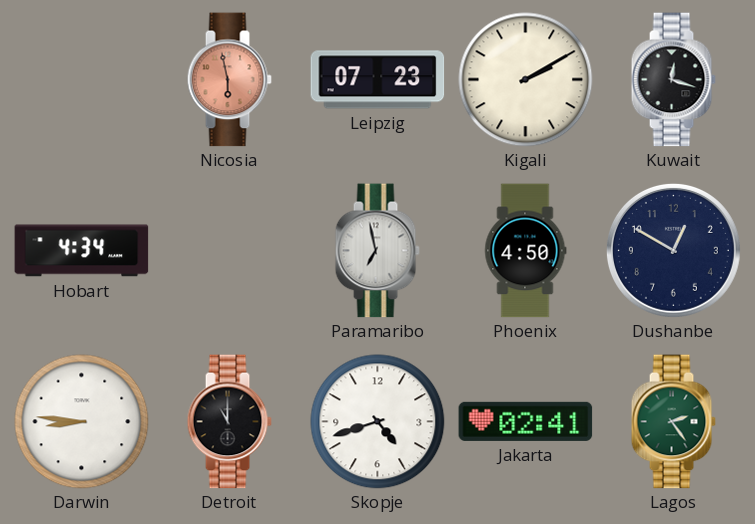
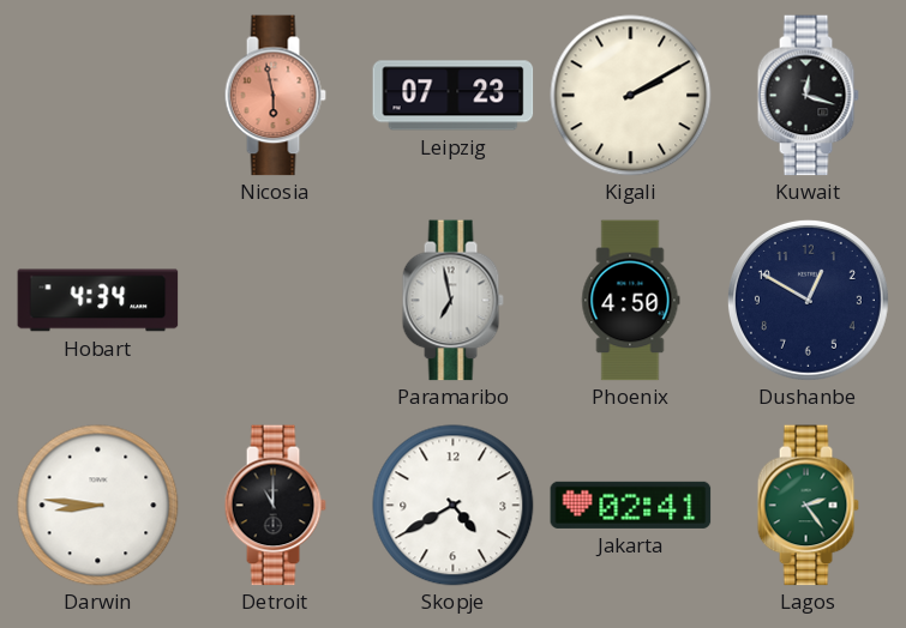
Skopje: 4:42 -> 4:40 (454, 506)
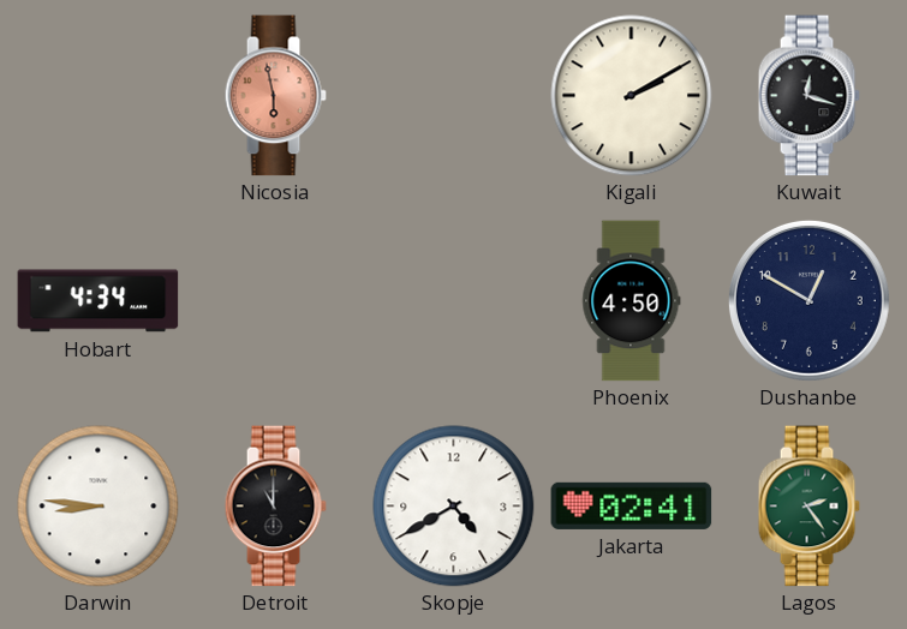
Leipzig: 07:23 -> none (454, 96)
Paramaribo: 6:58 -> none (452, 301)
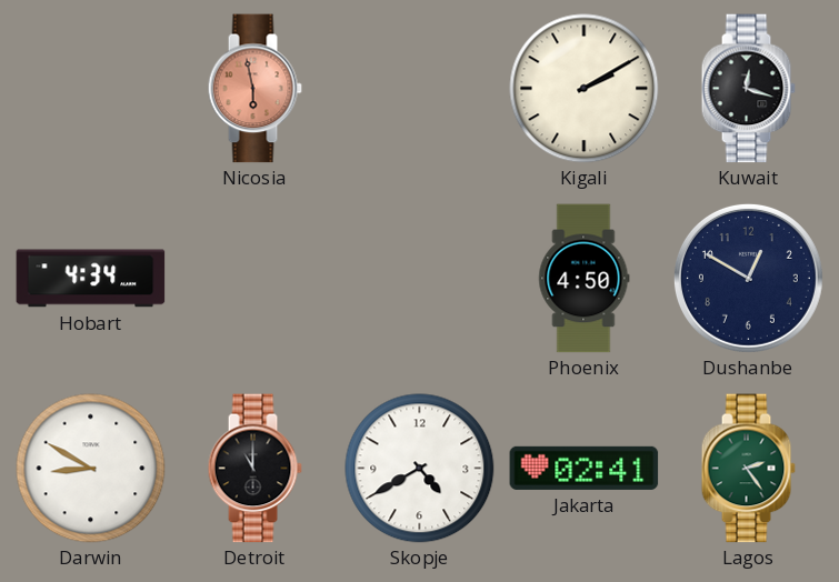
Darwin: 8:46 -> 8:50 (91, 469)
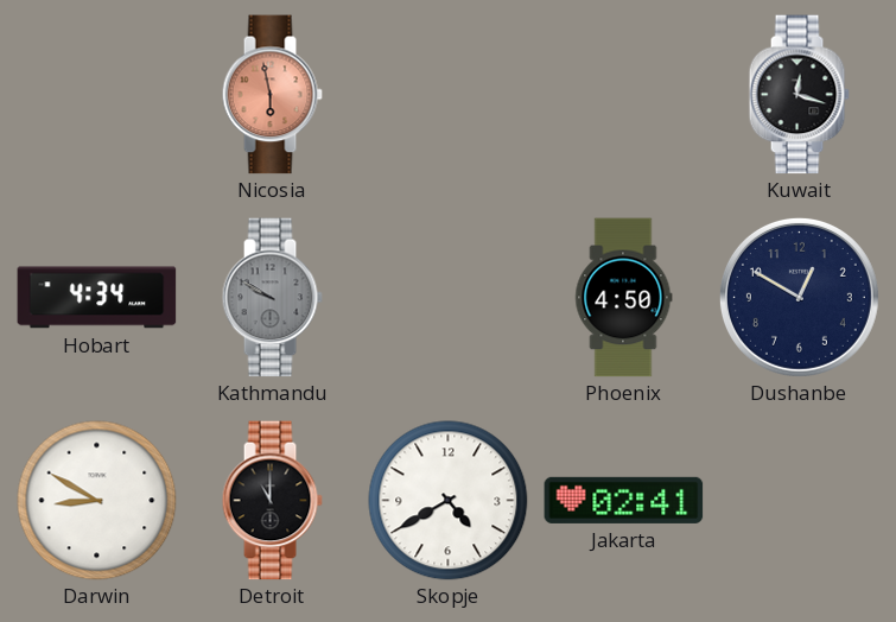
Kigali: 2:10 -> none (585, 89)
Kathmandu: none -> 9:50 (272, 298)
Lagos: 2:24 -> none (748, 469)
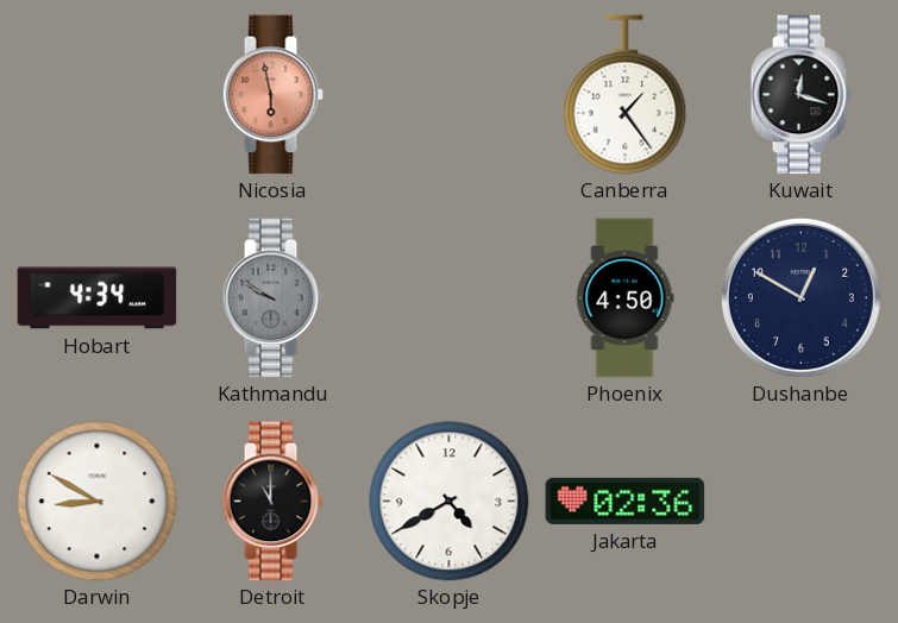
Canberra: none -> 1:24 (626, 95)
Jakarta: 02:41 -> 02:36 (626, 501)
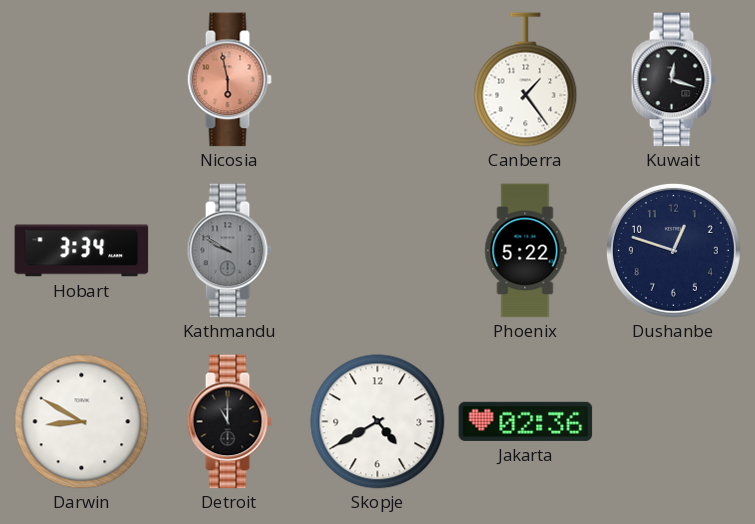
Hobart: 4:34 -> 3:34 (82, 251)
Phoenix: 4:50 -> 5:22 (526, 251)
Dushanbe: 12:50 -> 12:48 (673, 250)
